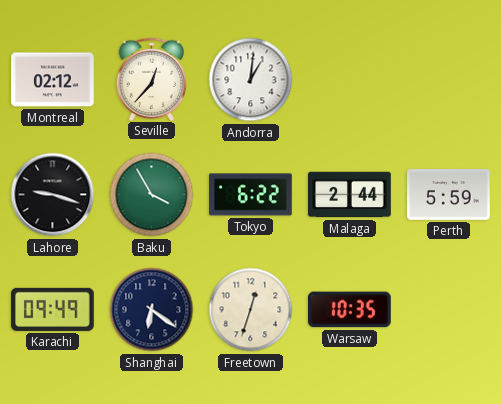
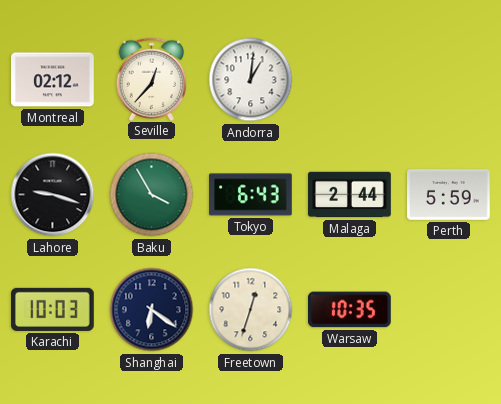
Tokyo: 6:22 -> 6:43 (251, 195)
Karachi: 09:49 -> 10:03 (53, 309)
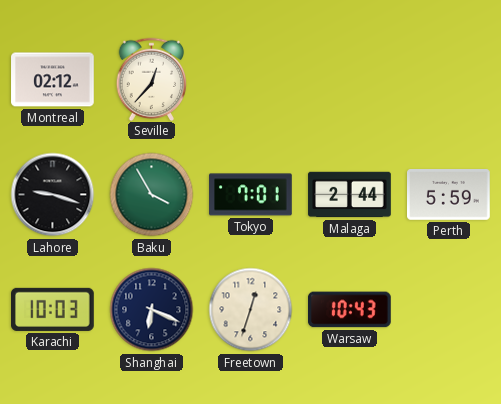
Andorra: 1:01 -> none (251, 80)
Tokyo: 6:43 -> 7:01 (251, 195)
Shanghai: 6:21 -> 6:19 (152, 310)
Warsaw: 10:35 -> 10:43 (350, 310)
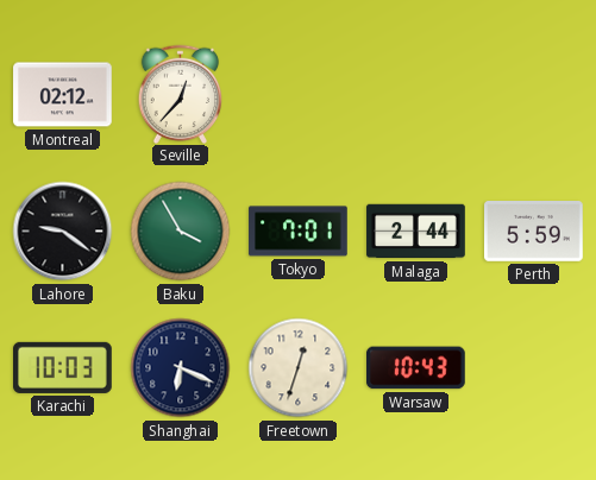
Lahore: 9:18 -> 9:21 (63, 232)
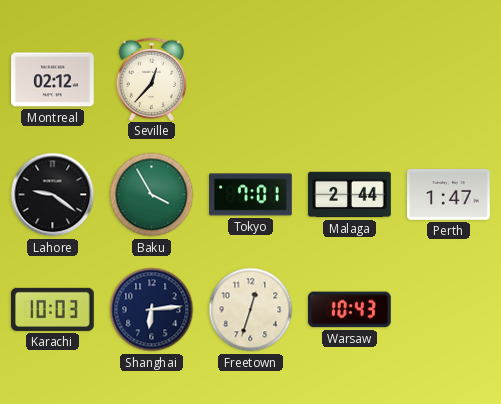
Perth: 5:59 -> 1:47 (449, 195)
Shanghai: 6:19 -> 6:14 (152, 310)
